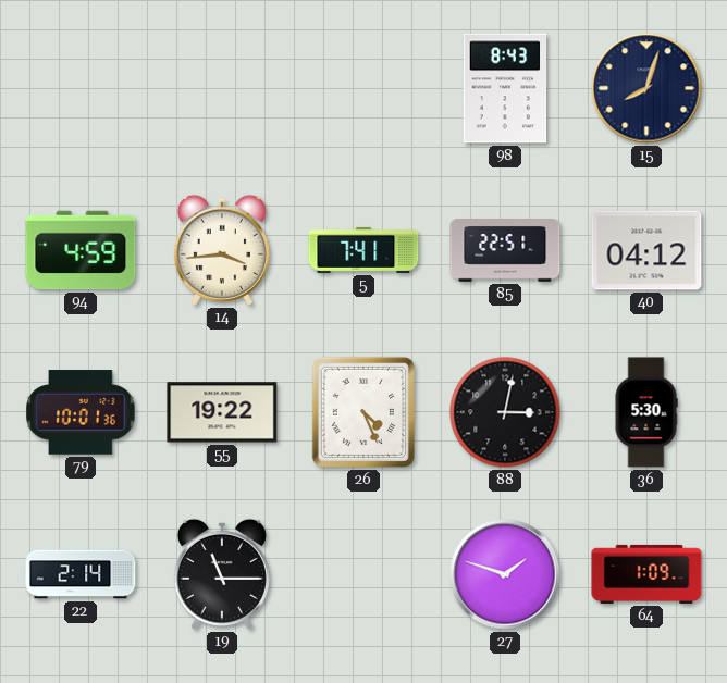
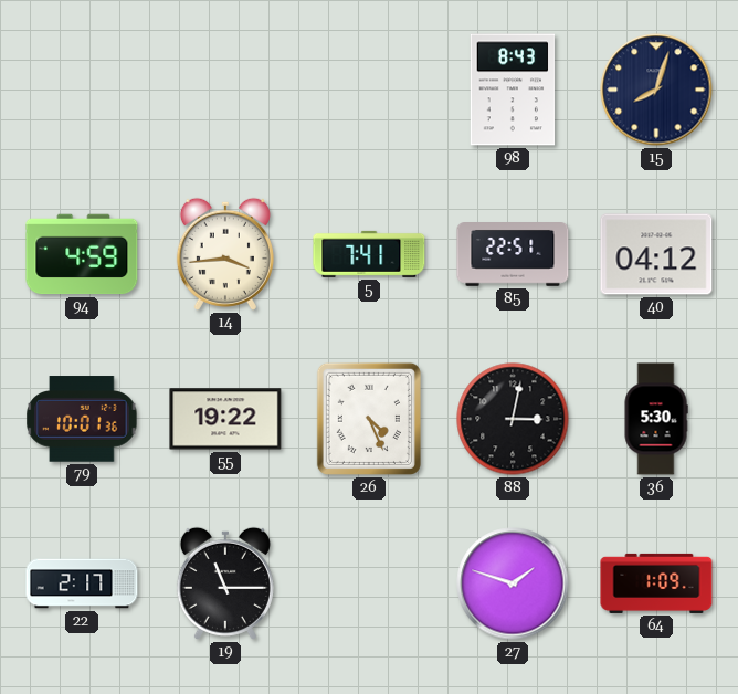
22: 2:14 -> 2:17 (82, 583)
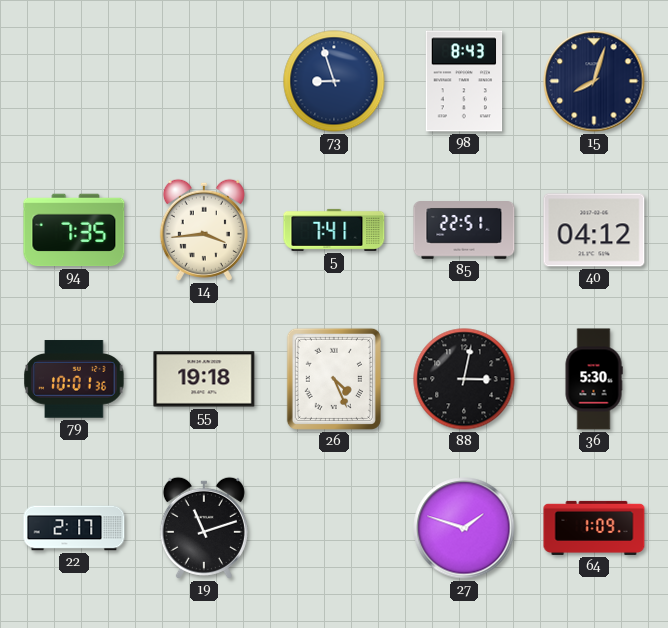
73: none -> 8:57 (334, 81)
94: 4:59 -> 7:35 (74, 230)
55: 19:22 -> 19:18 (204, 379)
19: 11:15 -> 11:12 (204, 528)
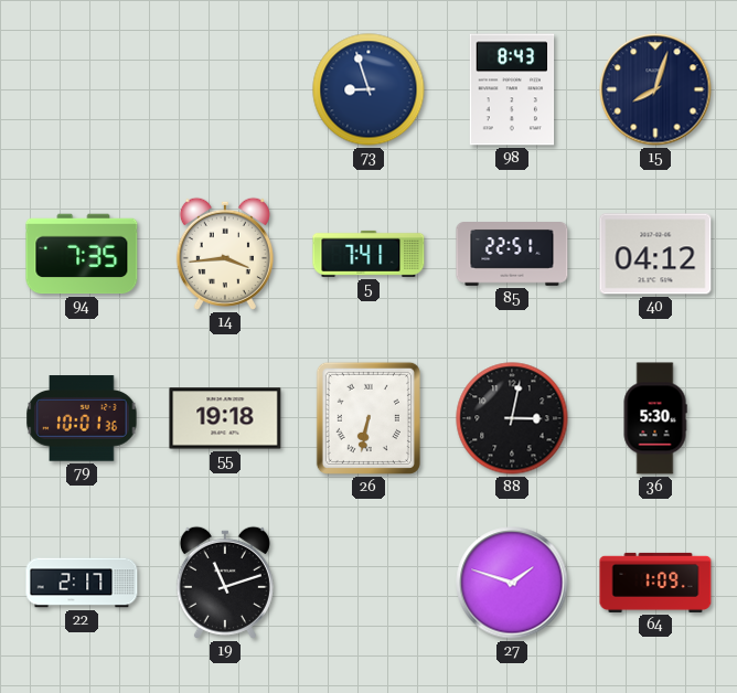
26: 4:26 -> 6:32 (368, 418)
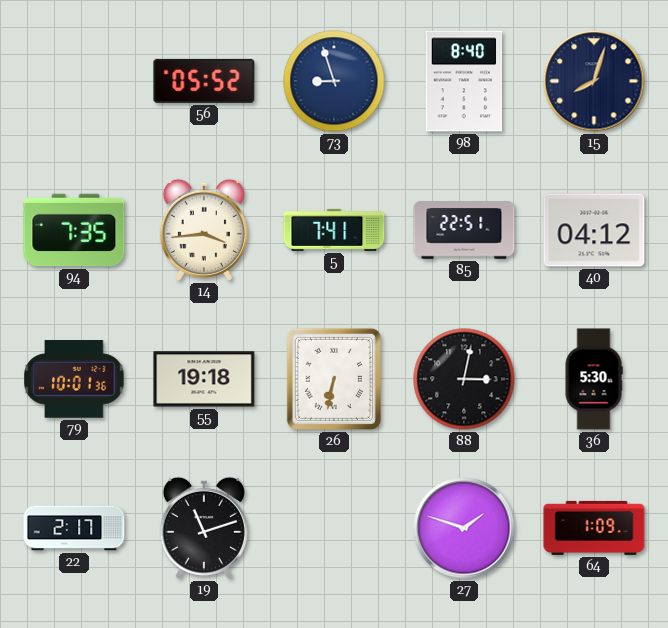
56: none -> 05:52 (204, 81)
98: 8:43 -> 8:40 (464, 81)
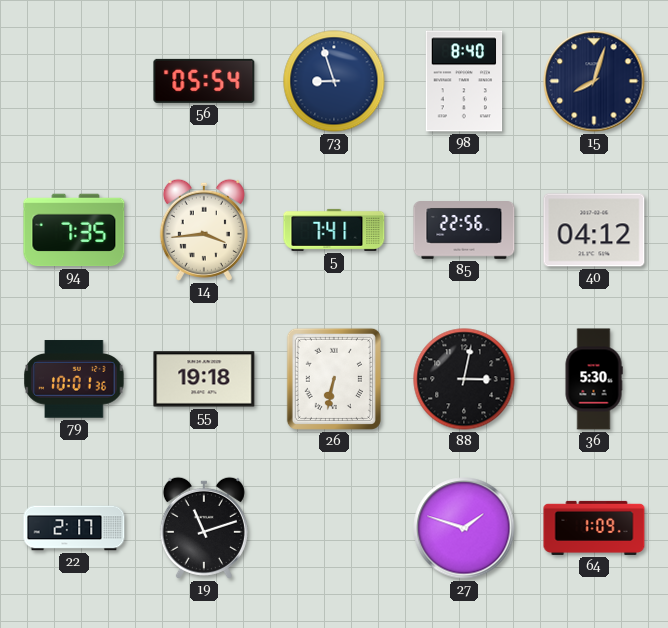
56: 05:52 -> 05:54 (204, 81)
85: 22:51 -> 22:56 (464, 231)
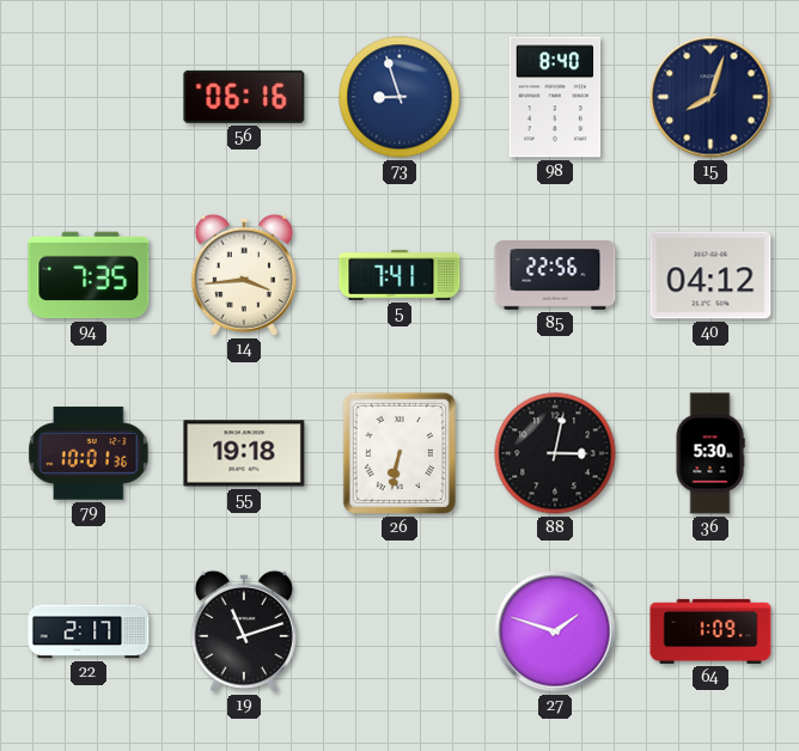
56: 05:54 -> 06:16 (244, 97)
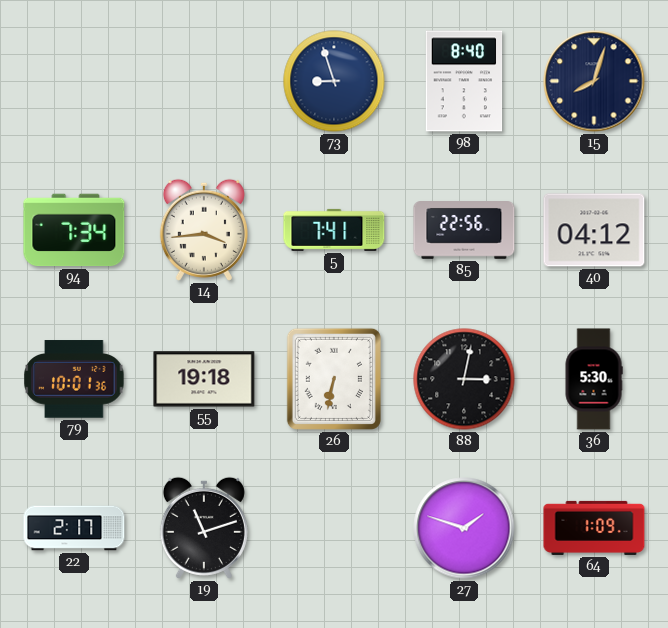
56: 06:16 -> none (244, 97)
94: 7:35 -> 7:34 (74, 230)
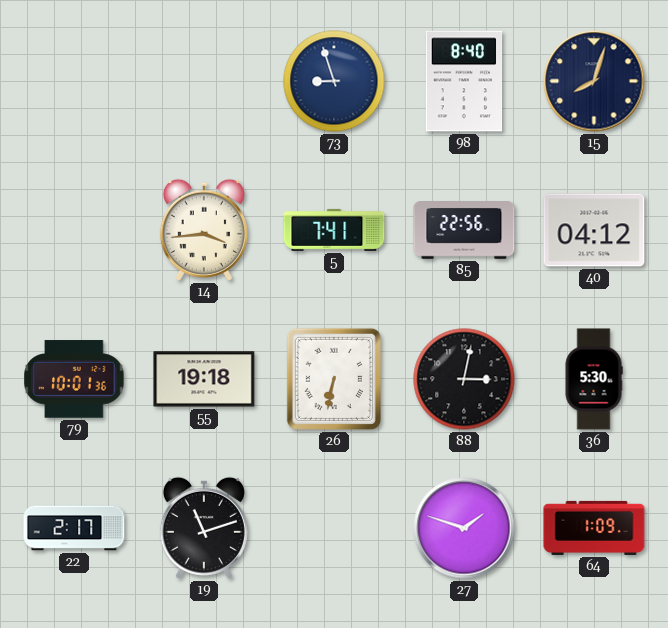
94: 7:34 -> none (74, 230)
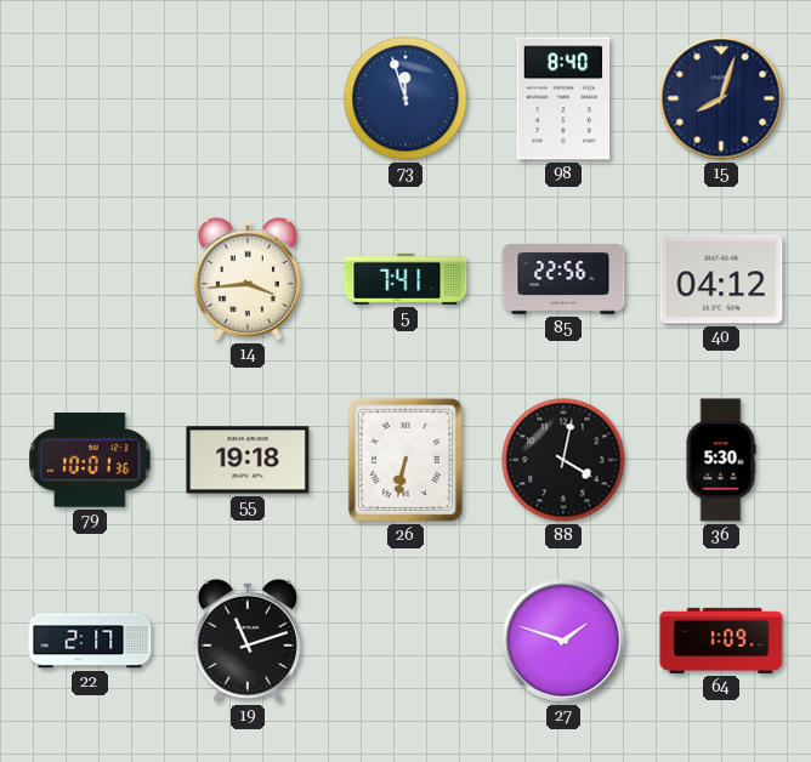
73: 8:57 -> 11:57 (405, 98)
88: 3:02 -> 4:02 (563, 460)
